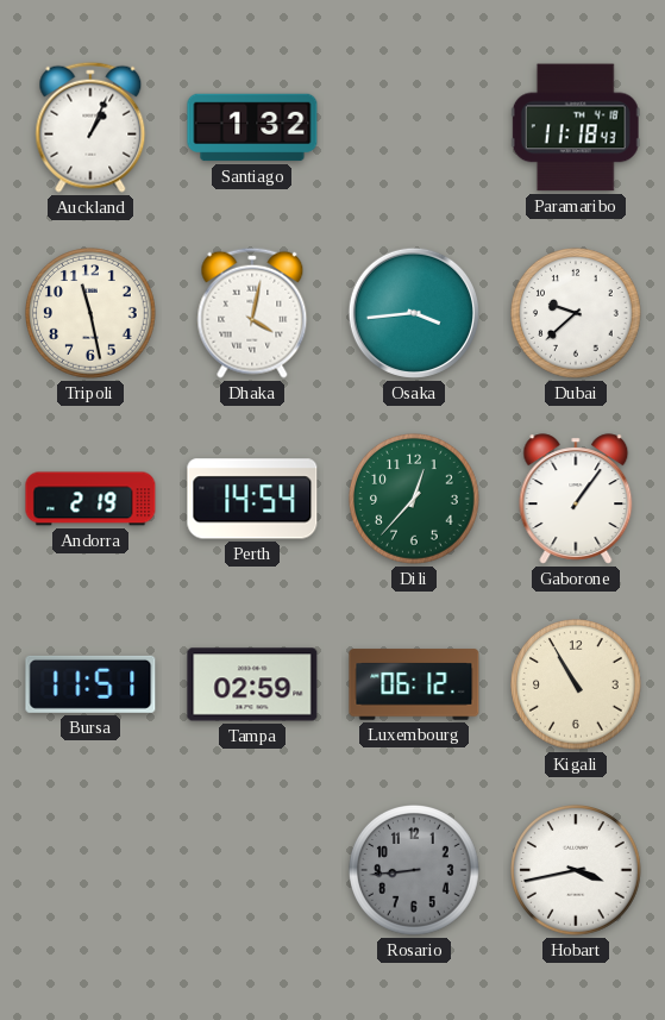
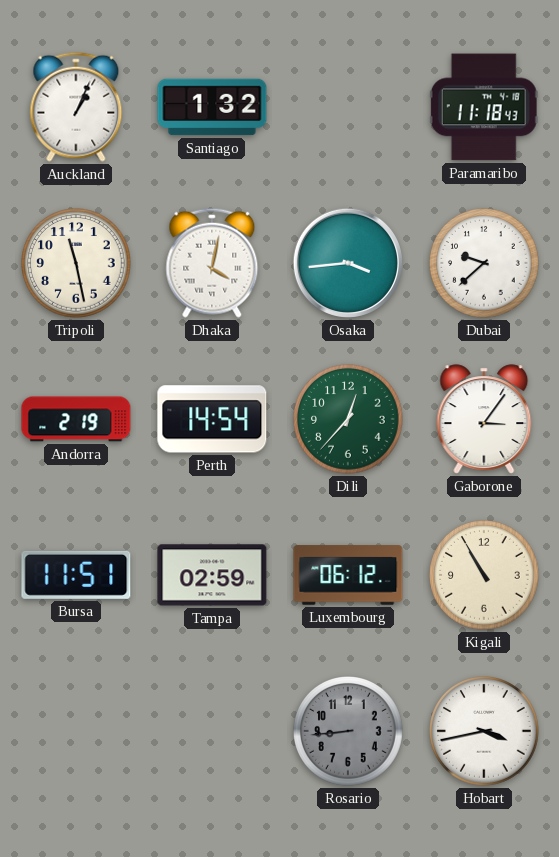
Gaborone: 1:06 -> 3:06 (484, 419)
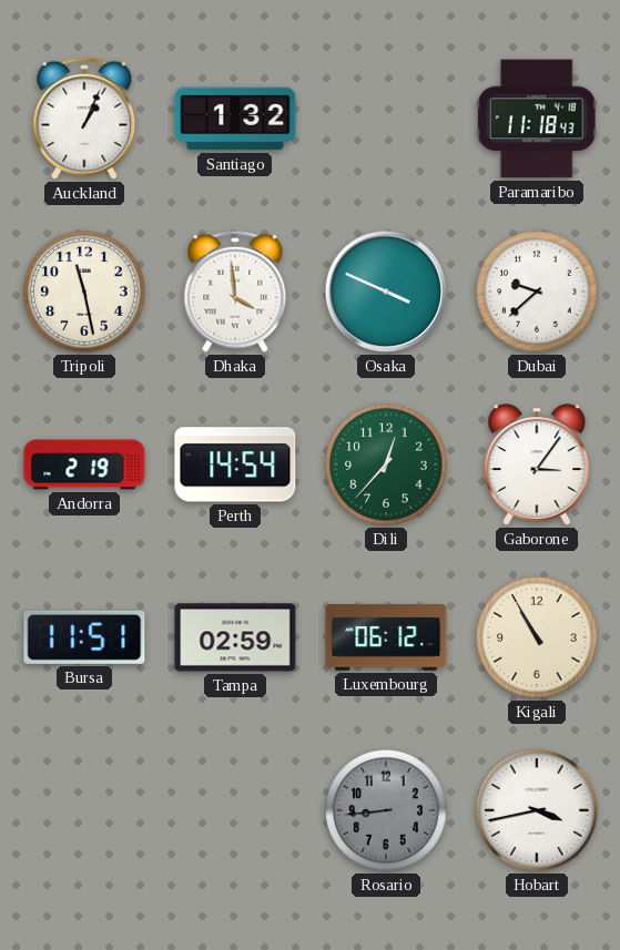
Dhaka: 4:02 -> 3:59 (235, 292)
Osaka: 3:44 -> 3:49 (386, 292)
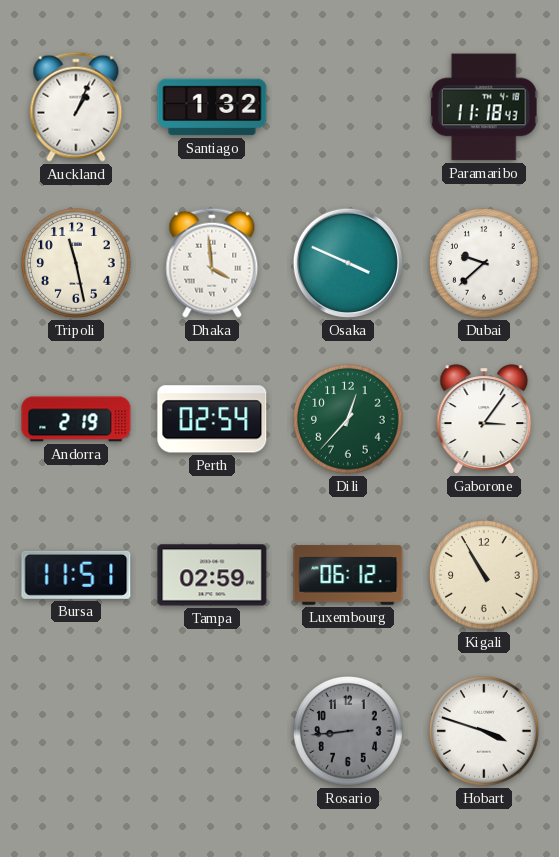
Perth: 14:54 -> 02:54 (212, 419)
Hobart: 3:43 -> 3:48 (485, 732)
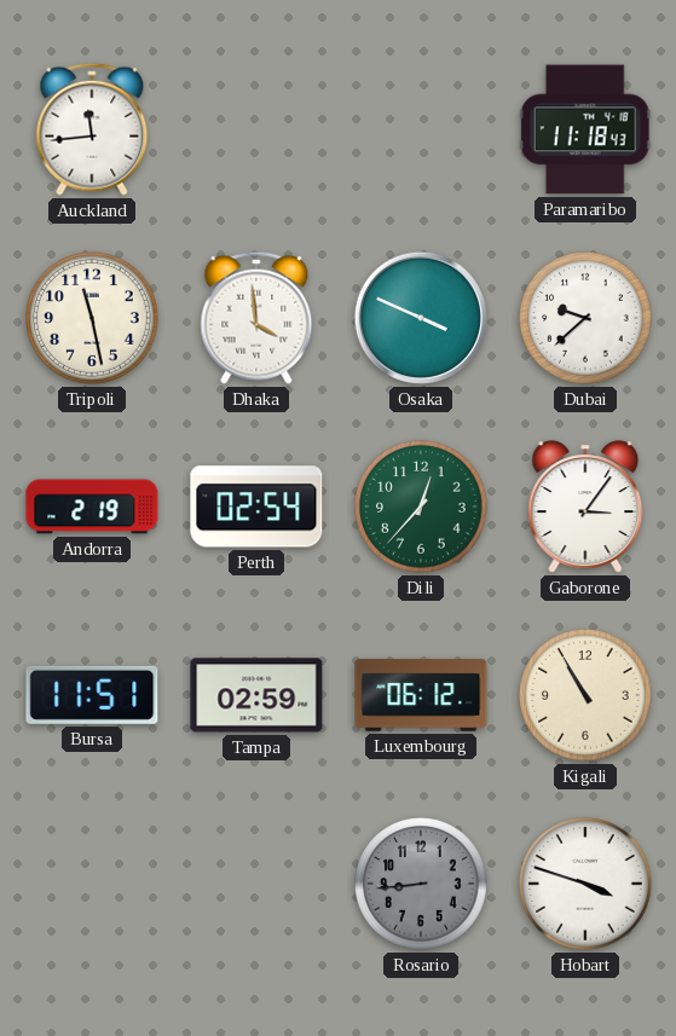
Auckland: 1:04 -> 11:44 (92, 129)
Santiago: 1:32 -> none (212, 107)
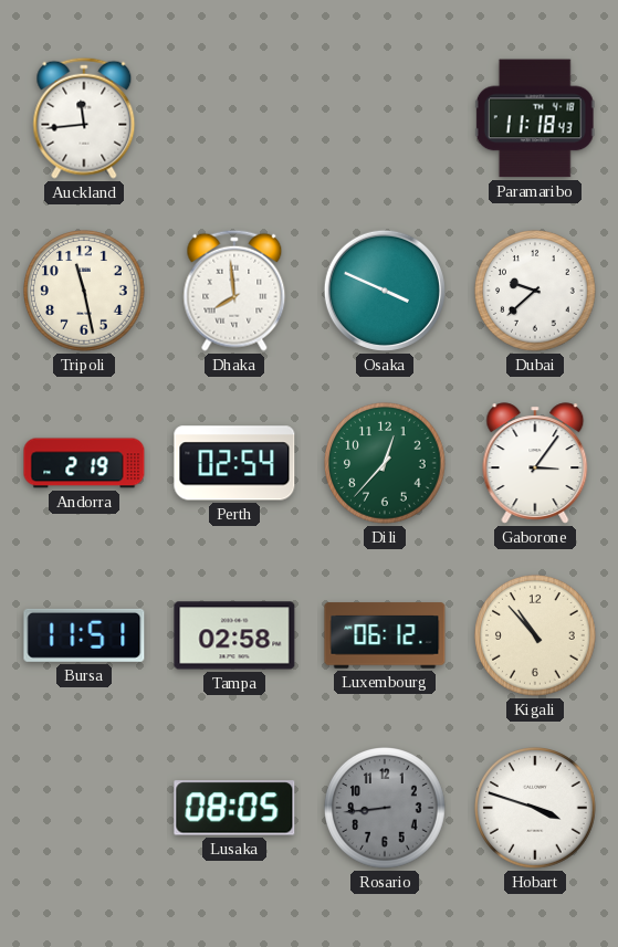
Dhaka: 3:59 -> 7:59 (234, 291)
Tampa: 02:59 -> 02:58 (234, 635)
Kigali: 10:55 -> 10:53 (536, 636)
Lusaka: none -> 08:05 (234, 808)
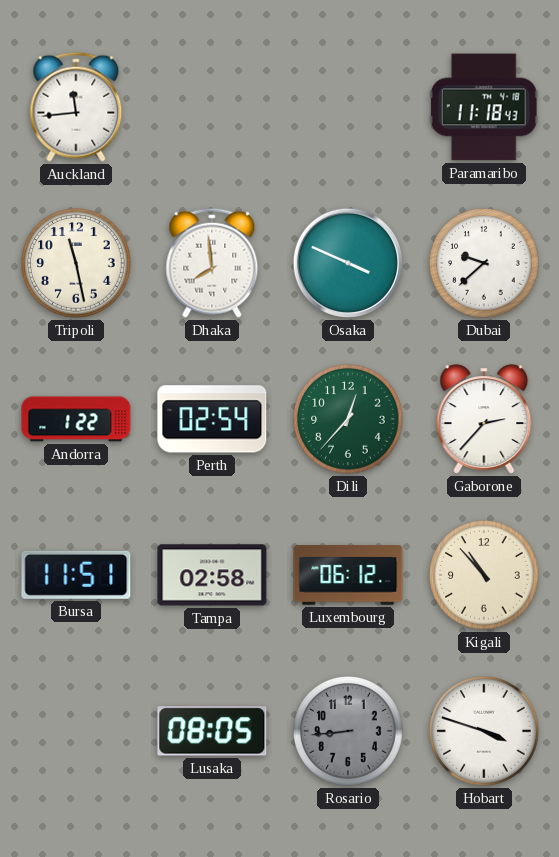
Andorra: 2:19 -> 1:22 (76, 419)
Gaborone: 3:06 -> 2:37 (484, 419)
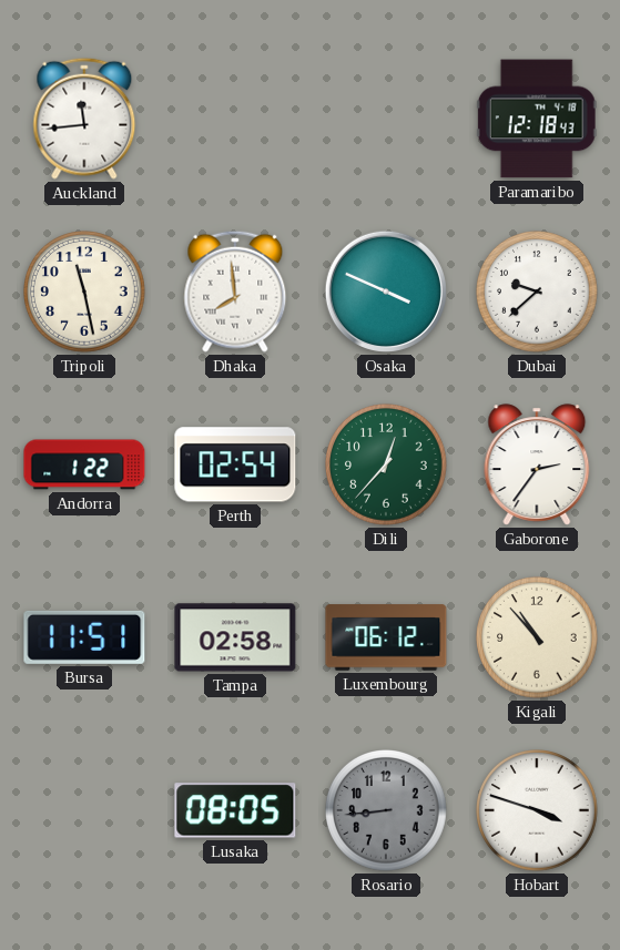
Paramaribo: 11:18 -> 12:18 (537, 119)
Gaborone: 2:37 -> 2:36 (537, 464)
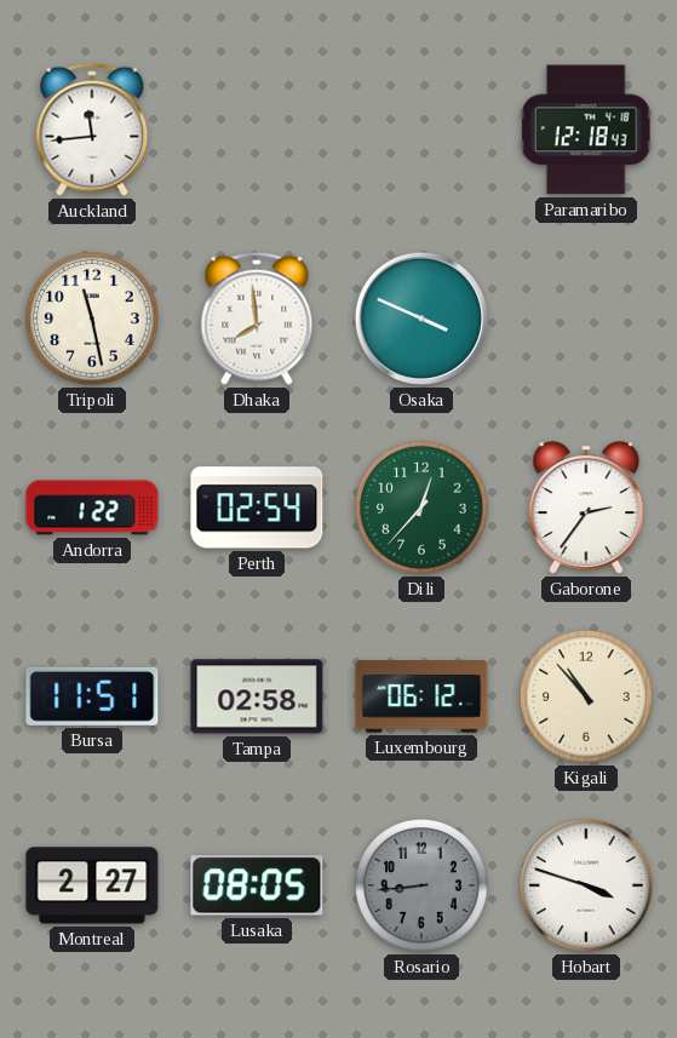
Dubai: 9:38 -> none (538, 293)
Montreal: none -> 2:27 (92, 885)
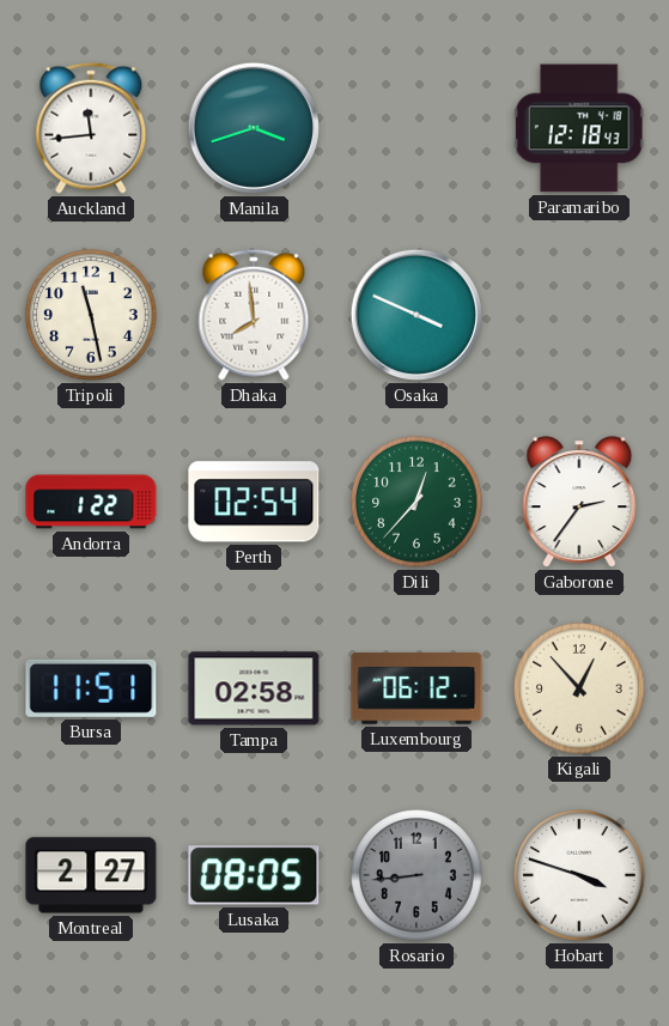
Manila: none -> 3:42 (254, 128)
Kigali: 10:53 -> 12:53 (580, 690)
